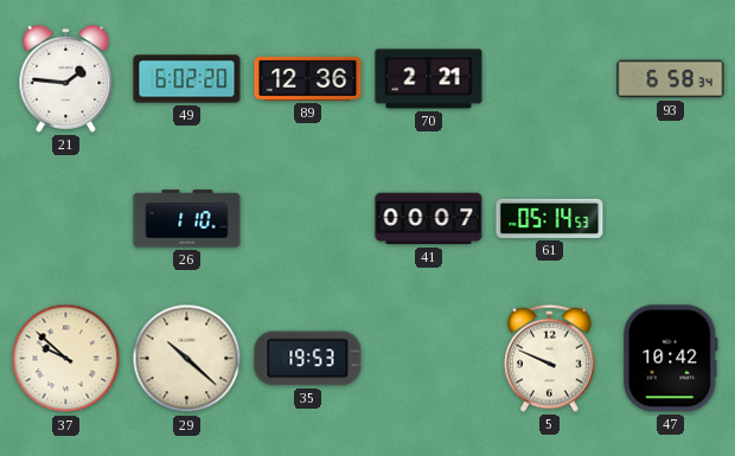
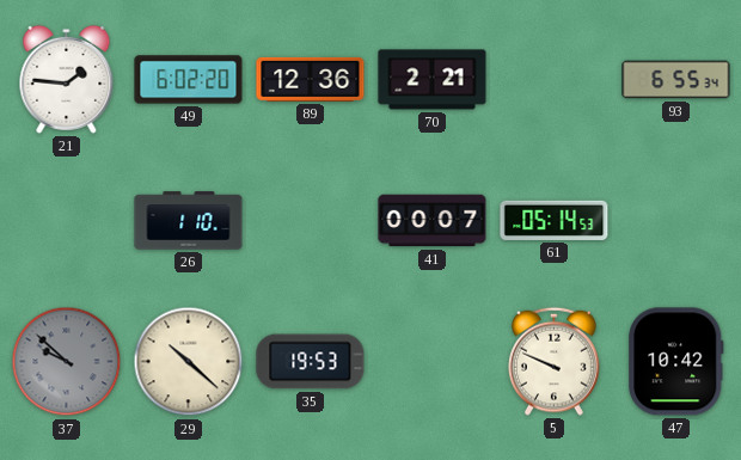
93: 6:58 -> 6:55 (676, 80)
37 dial: cream -> grey (67, 362)
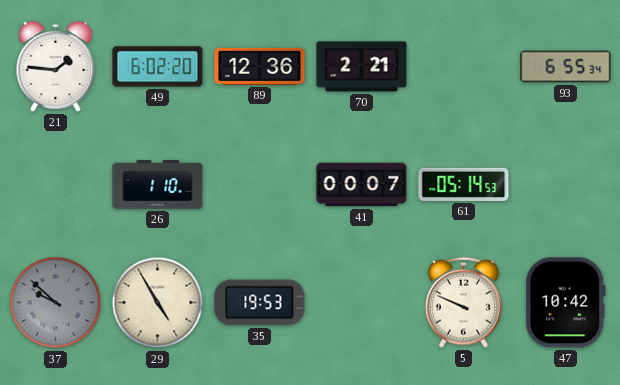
29: 10:22 -> 4:55 (158, 303)
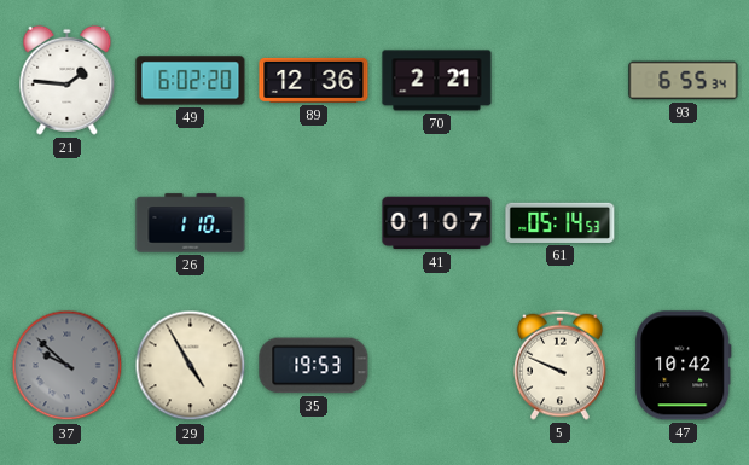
41: 00:07 -> 01:07 (437, 223)
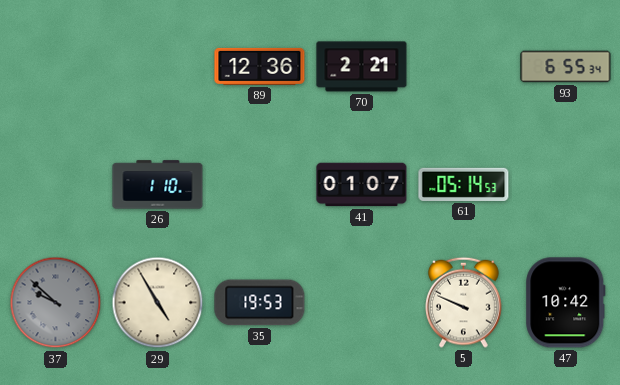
21: 1:46 -> none (68, 80)
49: 6:02 -> none (191, 81)
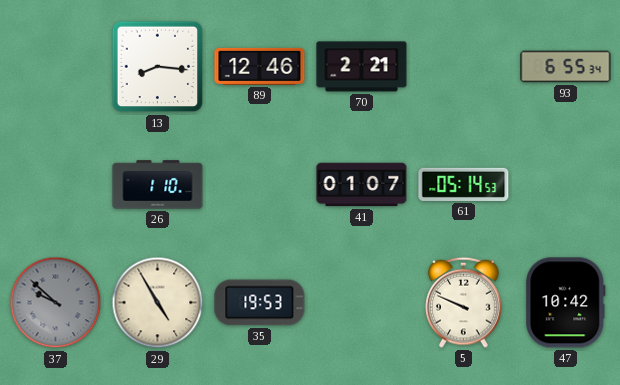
13: none -> 8:16 (158, 67)
89: 12:36 -> 12:46 (260, 66)
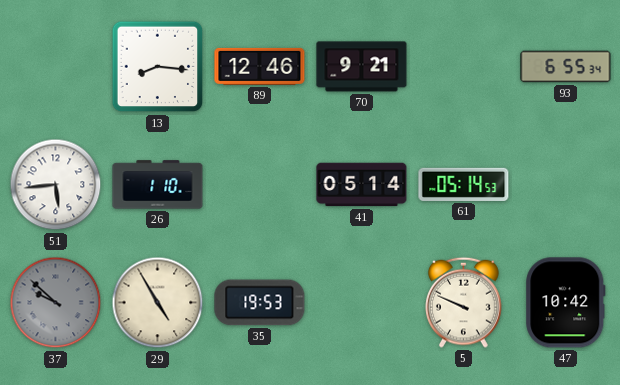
70: 2:21 -> 9:21 (362, 67)
51: none -> 5:44 (56, 185)
41: 01:07 -> 05:14 (362, 185)
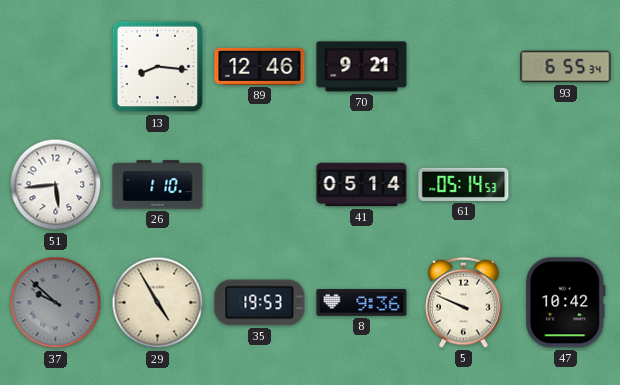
8: none -> 9:36 (362, 303)
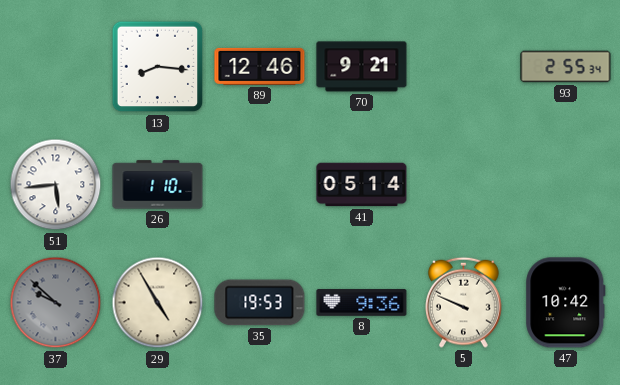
93: 6:55 -> 2:55 (566, 67)
61: 05:14 -> none (464, 184)
